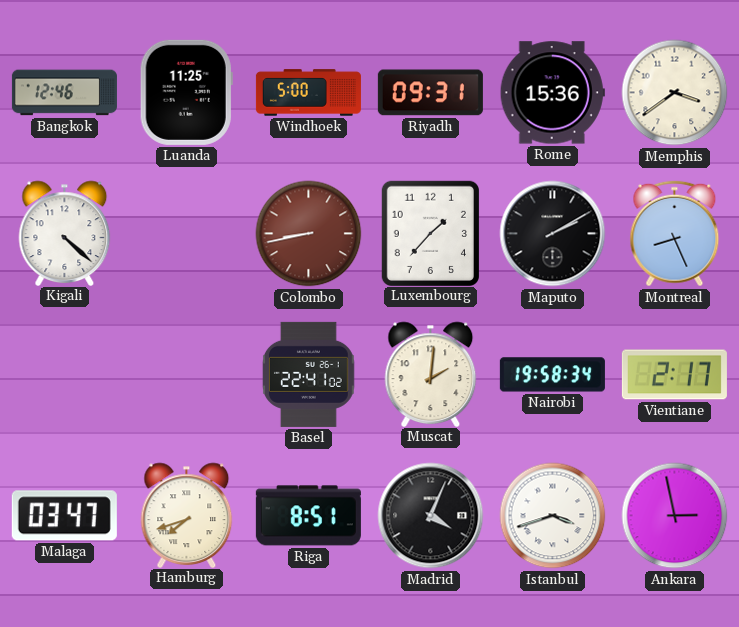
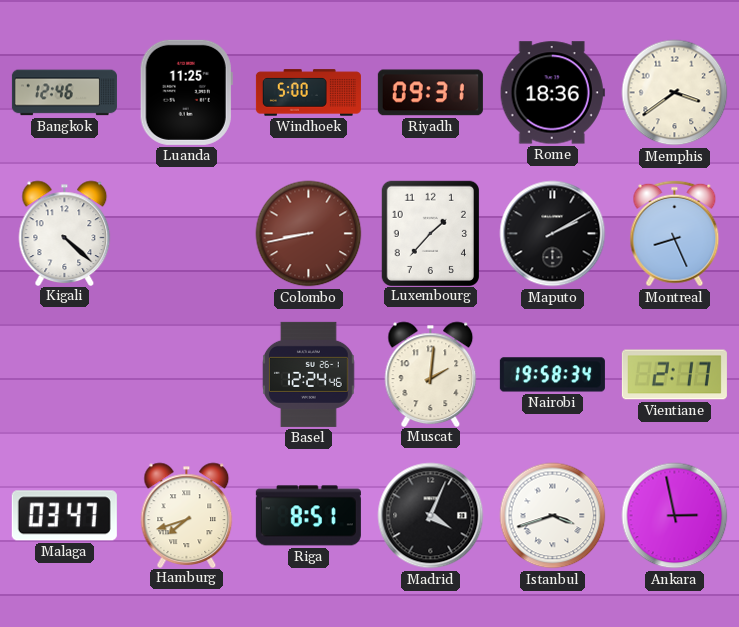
Rome: 15:36 -> 18:36 (552, 93)
Basel: 22:41 -> 12:24 (308, 374)
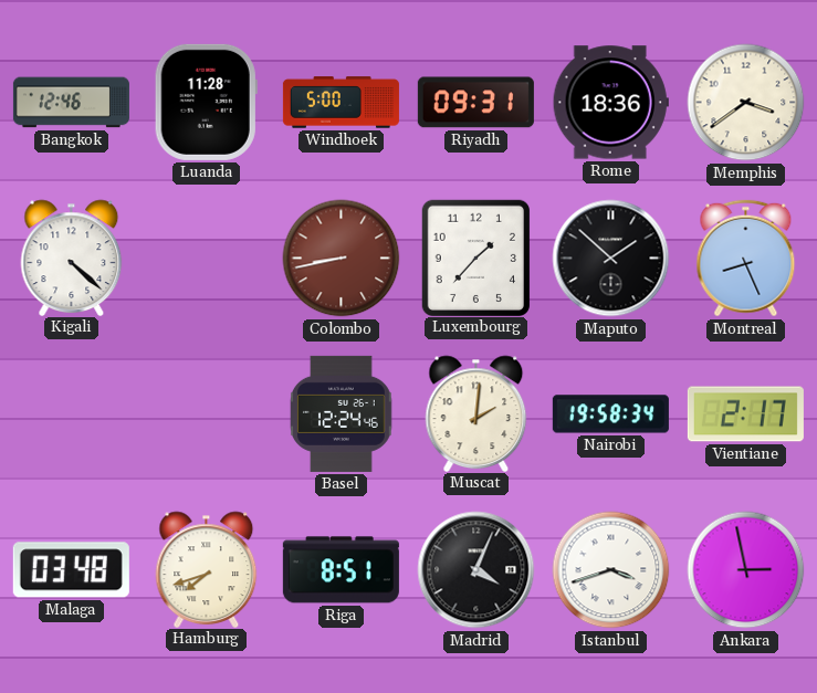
Luanda: 11:25 -> 11:28 (206, 102)
Maputo: 2:10 -> 1:52 (611, 259)
Malaga: 03:47 -> 03:48 (71, 570)
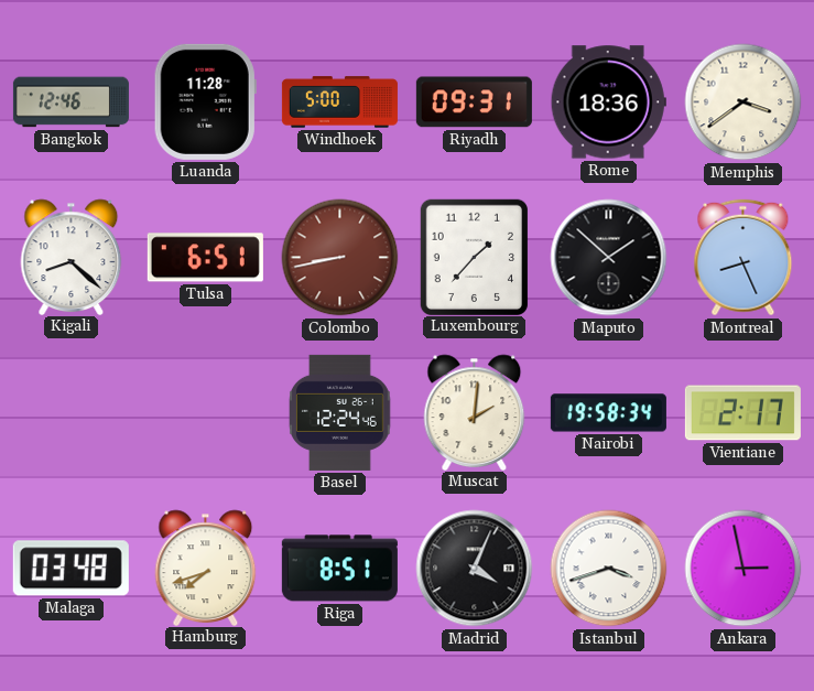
Kigali: 4:22 -> 8:22 (72, 257)
Tulsa: none -> 6:51 (205, 258)
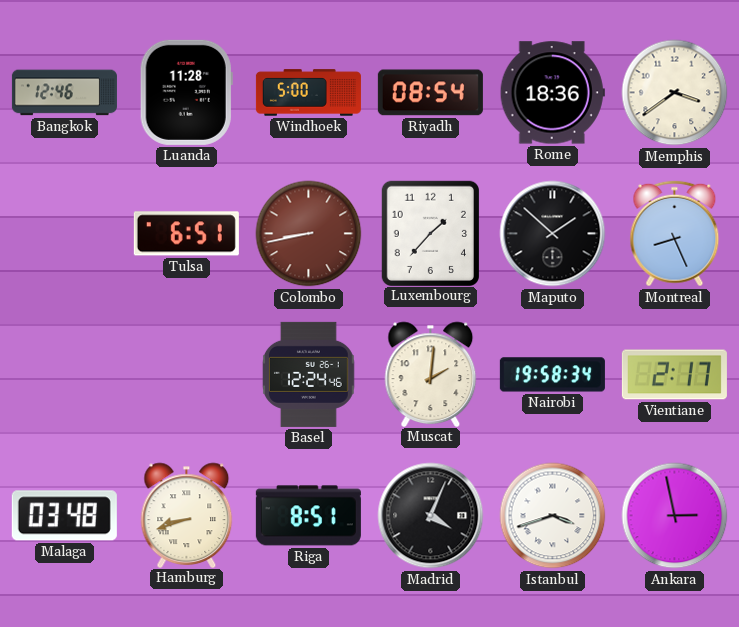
Riyadh: 09:31 -> 08:54 (430, 93)
Kigali: 8:22 -> none (72, 257)
Hamburg: 7:42 -> 8:42 (187, 515)
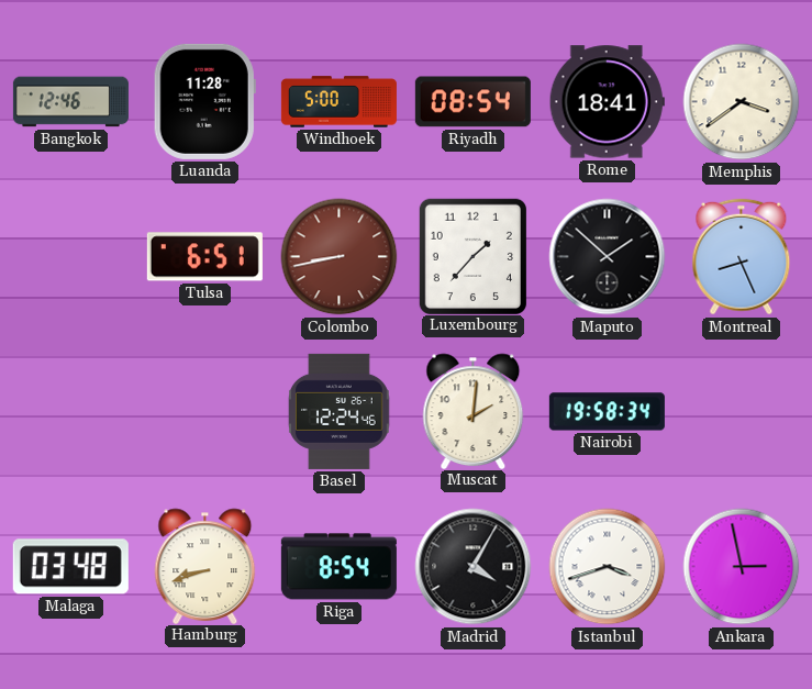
Rome: 18:36 -> 18:41 (607, 102)
Vientiane: 2:17 -> none (674, 375)
Riga: 8:51 -> 8:54 (338, 567)
Madrid: 4:04 -> 4:05 (474, 567)
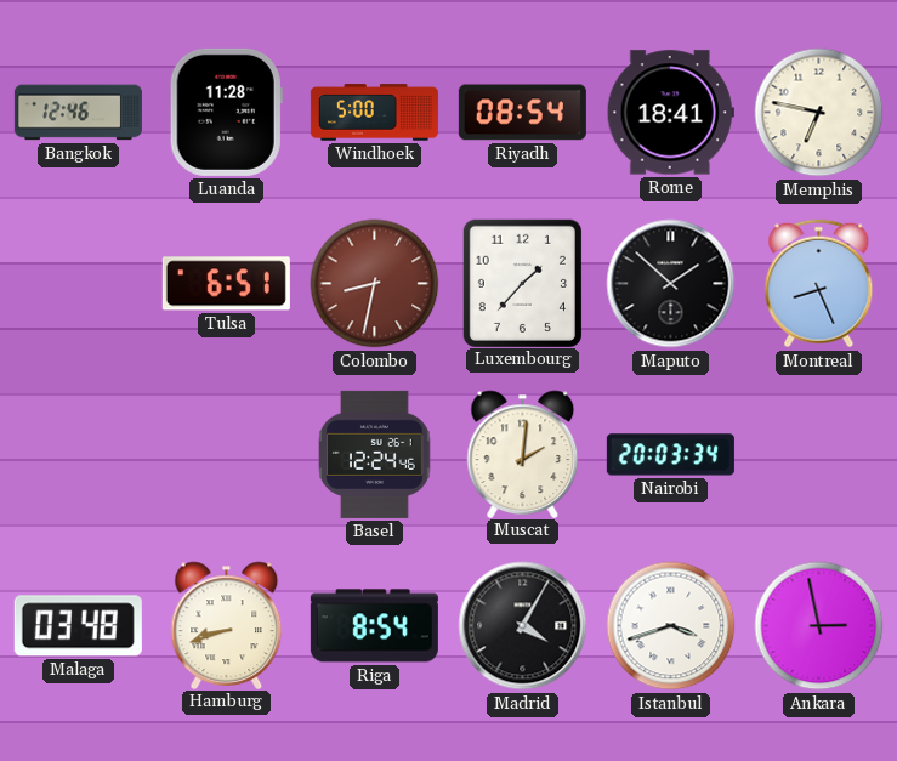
Memphis: 3:39 -> 6:47 (819, 113)
Colombo: 8:43 -> 8:32 (375, 284)
Nairobi: 19:58 -> 20:03 (670, 455)
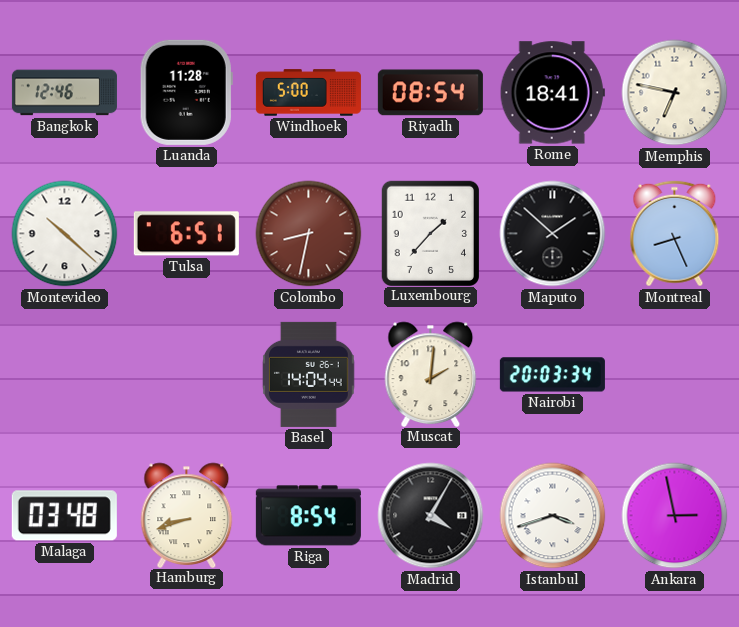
Montevideo: none -> 10:22 (65, 234)
Basel: 12:24 -> 14:04 (308, 374)
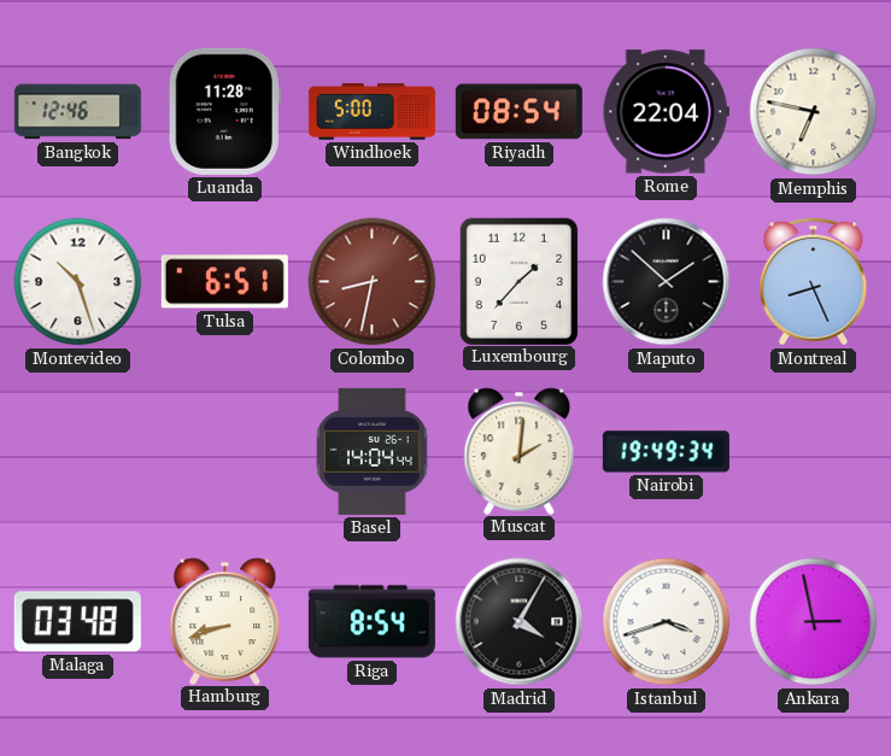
Rome: 18:41 -> 22:04 (666, 112)
Montevideo: 10:22 -> 10:27 (78, 282)
Nairobi: 20:03 -> 19:49 (666, 452)
